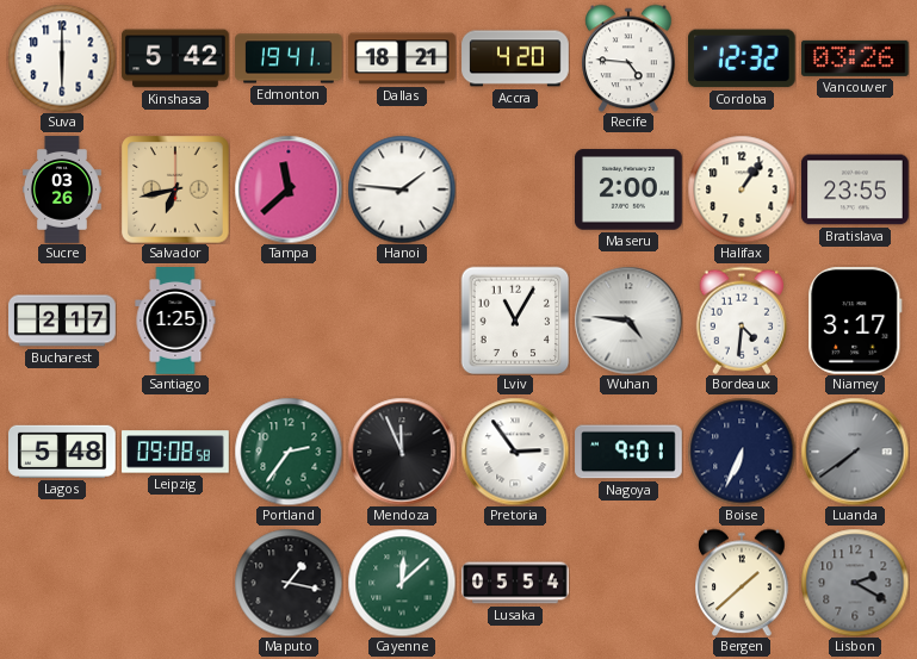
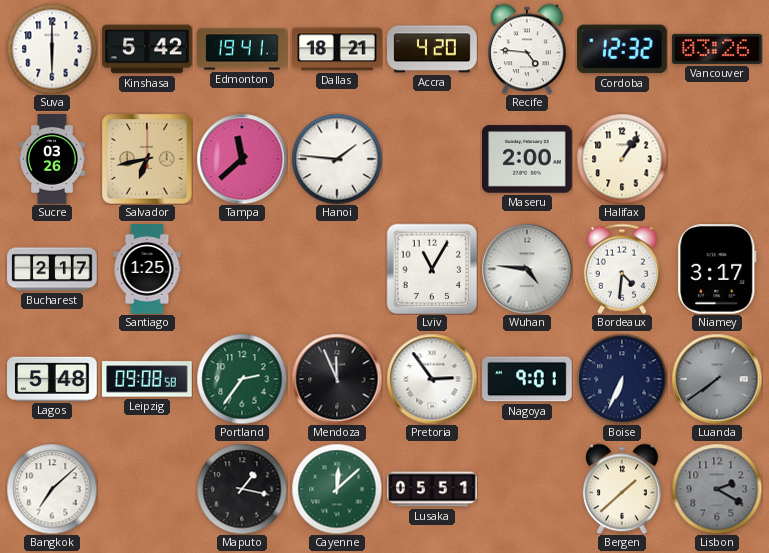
Bratislava: 23:55 -> none (856, 189)
Bangkok: none -> 7:08 (52, 489)
Lusaka: 05:54 -> 05:51 (432, 489)
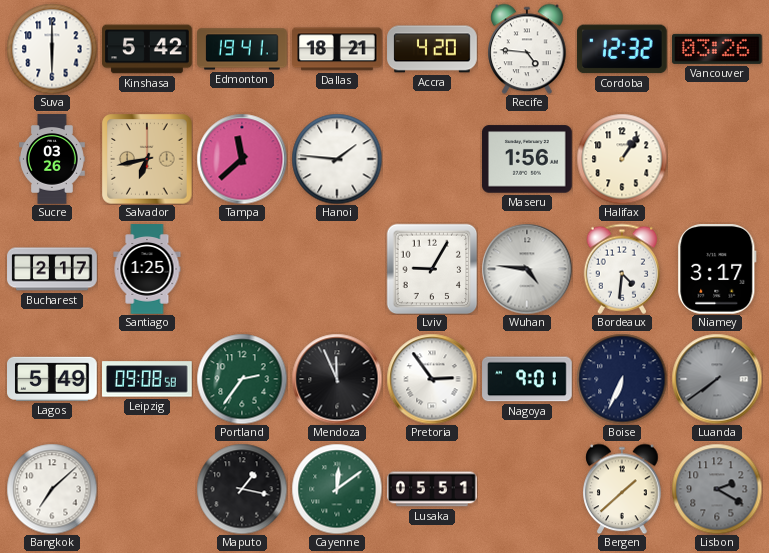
Maseru: 2:00 -> 1:56 (528, 159)
Lviv: 11:05 -> 9:05 (432, 269)
Lagos: 5:48 -> 5:49 (53, 379)
Cayenne: 12:08 -> 12:09 (337, 489)
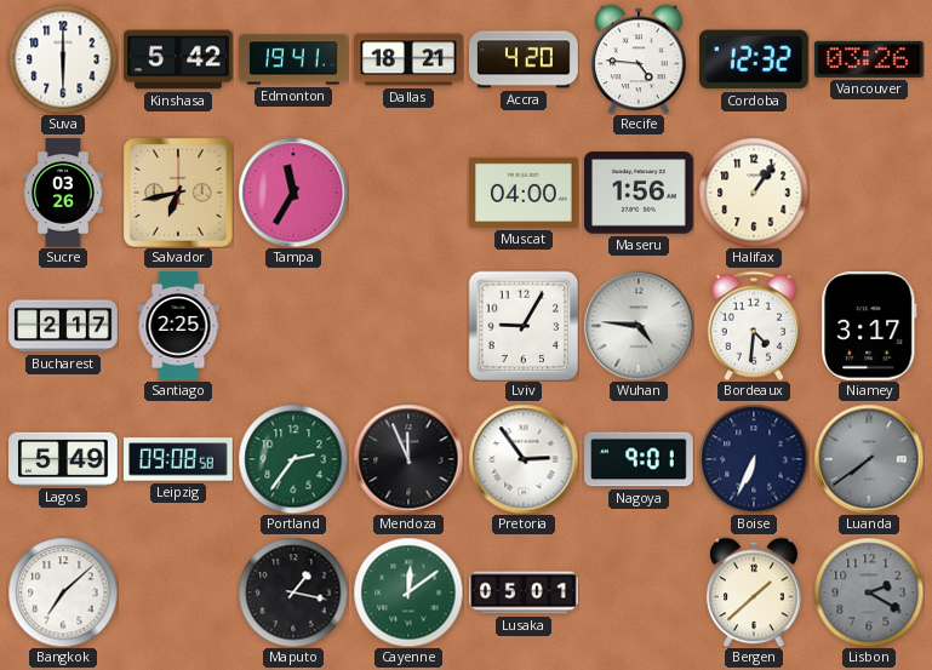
Tampa: 11:38 -> 11:35 (293, 193)
Hanoi: 1:46 -> none (337, 159)
Muscat: none -> 04:00 (525, 193)
Santiago: 1:25 -> 2:25 (178, 326)
Lusaka: 05:51 -> 05:01 (524, 592)
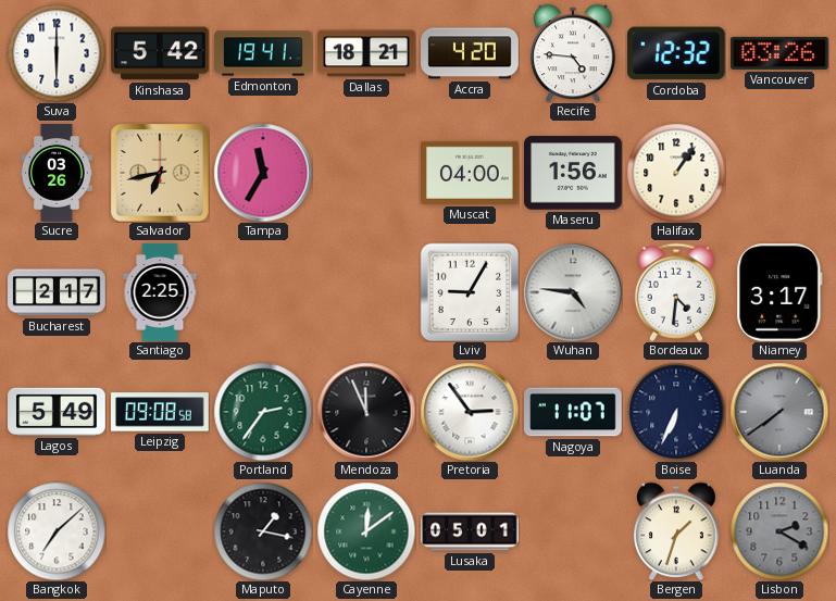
Nagoya: 9:01 -> 11:07 (573, 412)
Bergen: 1:38 -> 1:33 (676, 531)
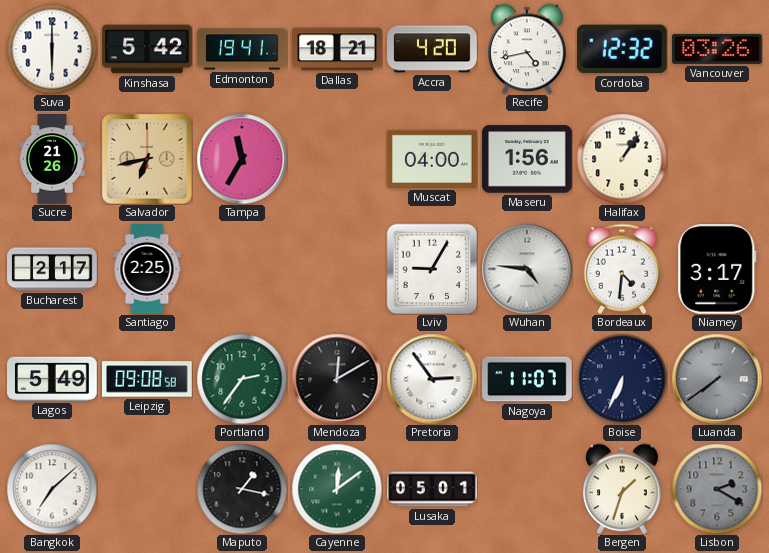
Recife: 4:46 -> 4:43 (527, 49)
Sucre: 03:26 -> 21:26 (53, 159)
Mendoza: 11:56 -> 12:10 (337, 379)
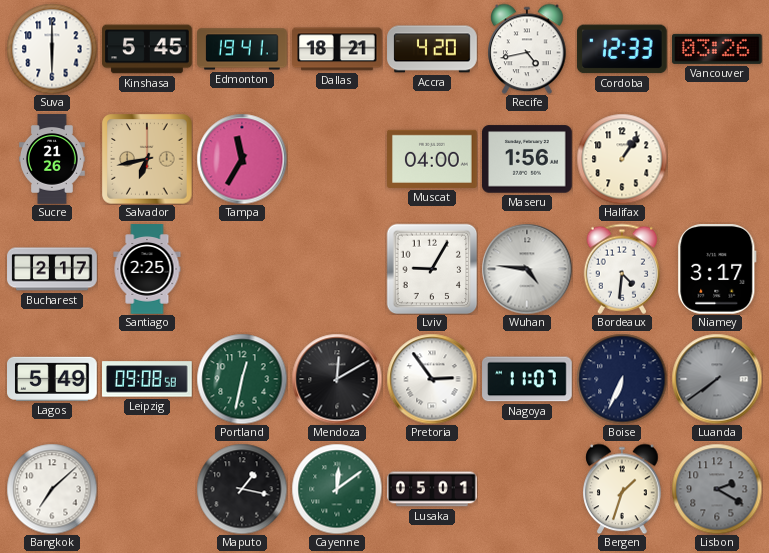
Kinshasa: 5:42 -> 5:45 (147, 49)
Cordoba: 12:32 -> 12:33 (622, 49)
Portland: 2:36 -> 12:32 (242, 379)
